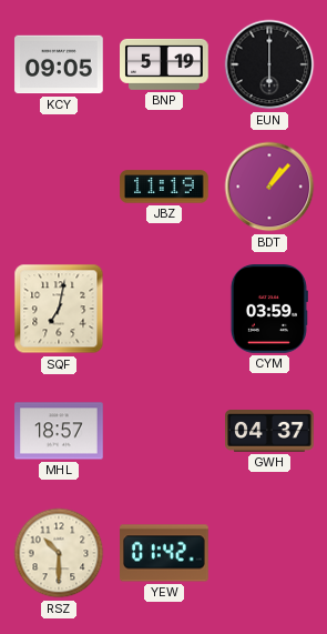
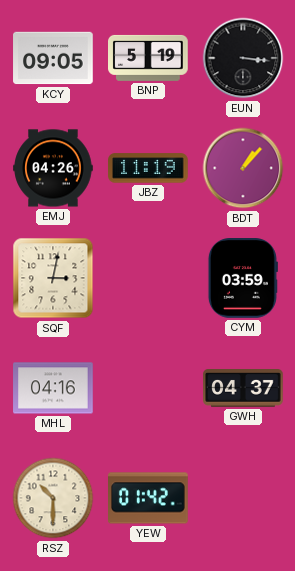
EUN: 6:00 -> 3:16 (243, 58)
EMJ: none -> 04:26 (53, 168)
SQF: 7:02 -> 3:02 (53, 278)
MHL: 18:57 -> 04:16 (53, 388)
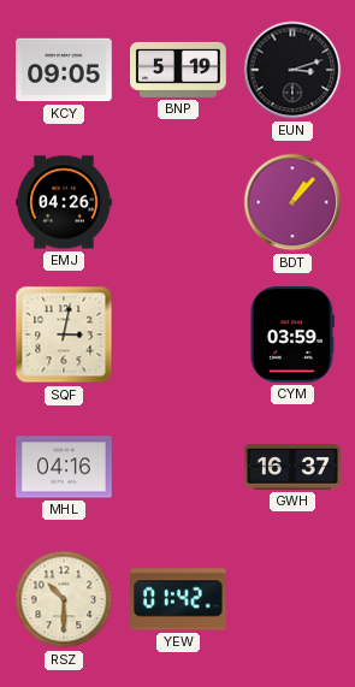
EUN: 3:16 -> 3:12 (292, 70)
JBZ: 11:19 -> none (148, 168)
GWH: 04:37 -> 16:37 (292, 468)
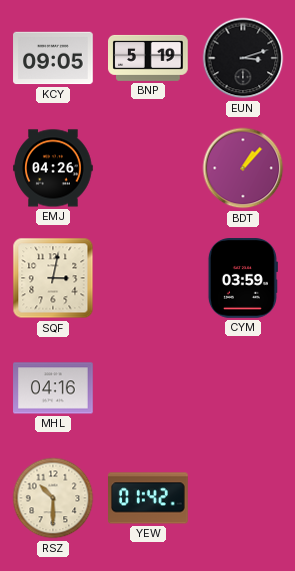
GWH: 16:37 -> none (292, 468)
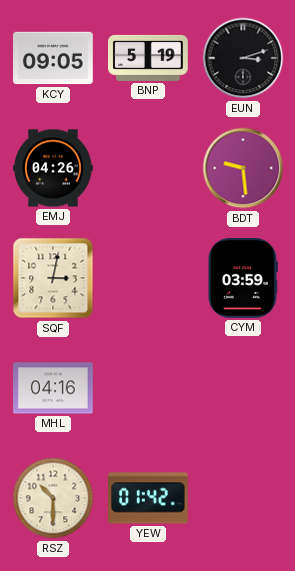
BDT: 1:07 -> 9:29 (243, 168)
